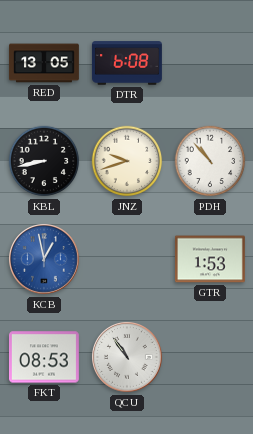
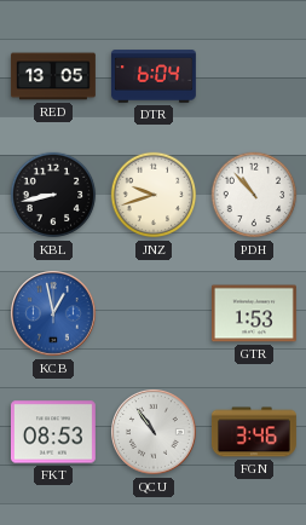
DTR: 6:08 -> 6:04 (154, 76)
FGN: none -> 3:46 (254, 432)
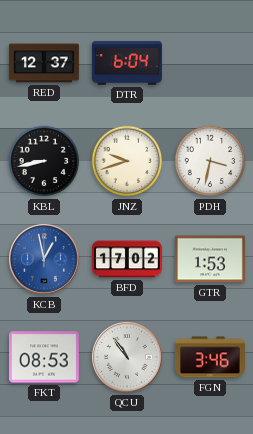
RED: 13:05 -> 12:37 (44, 63)
PDH: 10:53 -> 3:32 (210, 161)
BFD: none -> 17:02 (127, 259)
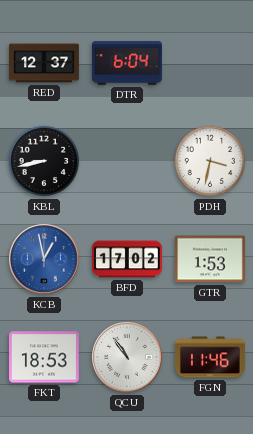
JNZ: 9:42 -> none (127, 161)
FKT: 08:53 -> 18:53 (44, 357)
FGN: 3:46 -> 11:46 (210, 357)
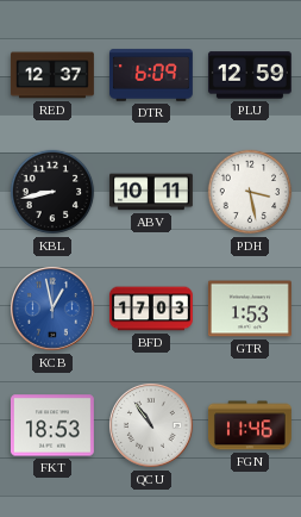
DTR: 6:04 -> 6:09 (151, 75)
PLU: none -> 12:59 (250, 75)
ABV: none -> 10:11 (151, 192)
PDH: 3:32 -> 3:28 (250, 192)
BFD: 17:02 -> 17:03 (151, 309)
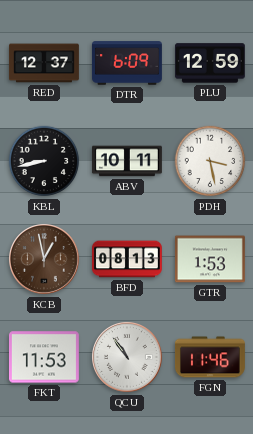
KCB dial: blue -> brown (45, 260)
BFD: 17:03 -> 08:13 (127, 259)
FKT: 18:53 -> 11:53 (44, 357)
